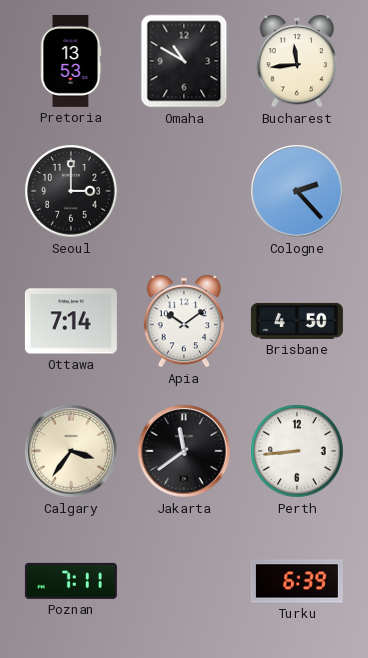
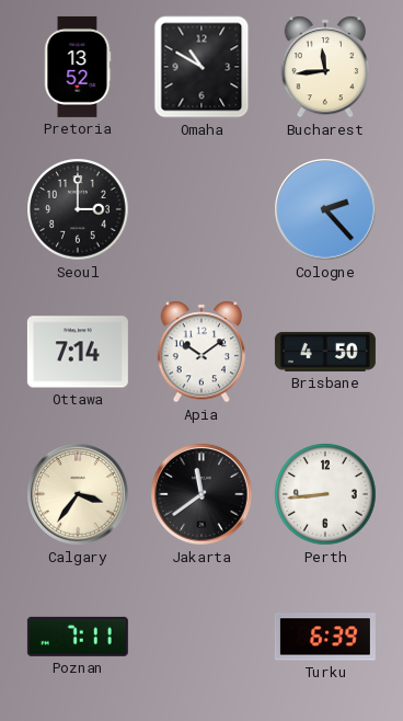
Pretoria: 13:53 -> 13:52 (78, 67)
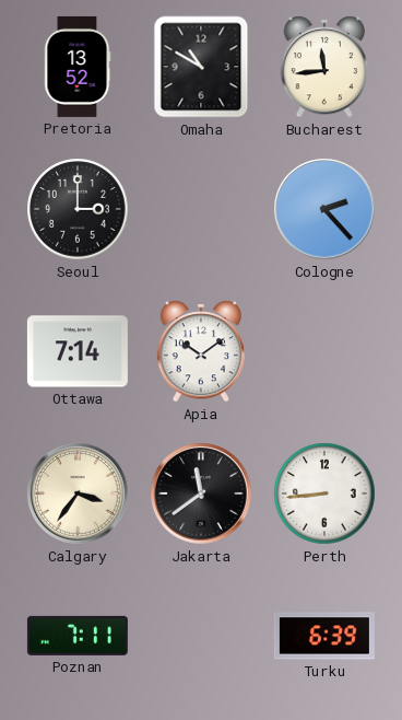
Brisbane: 4:50 -> none (325, 352)
